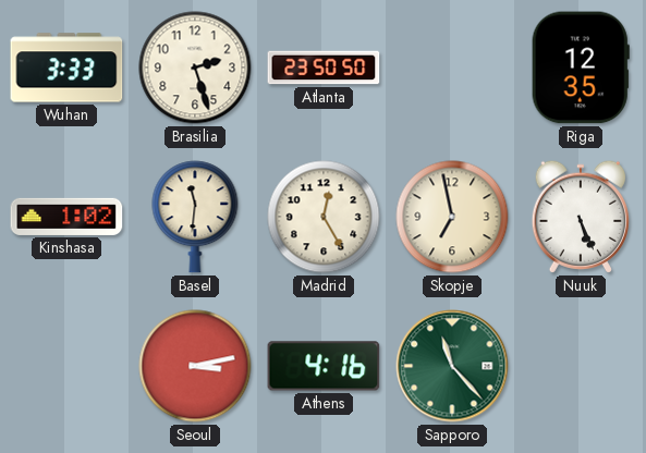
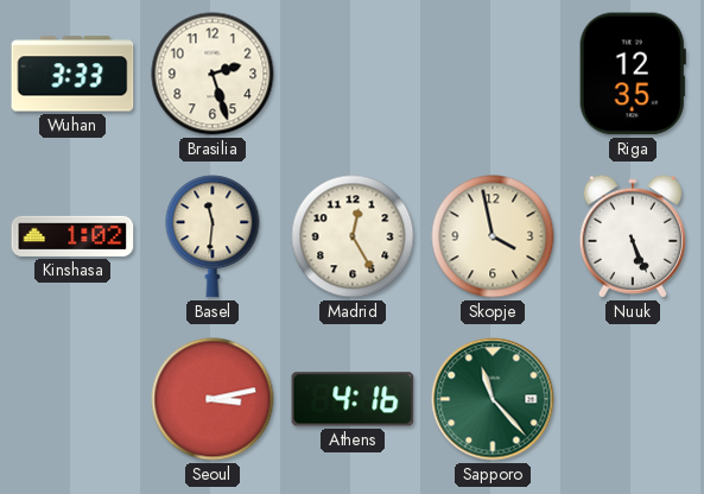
Atlanta: 23:50 -> none (324, 68)
Skopje: 6:58 -> 3:58 (493, 236)
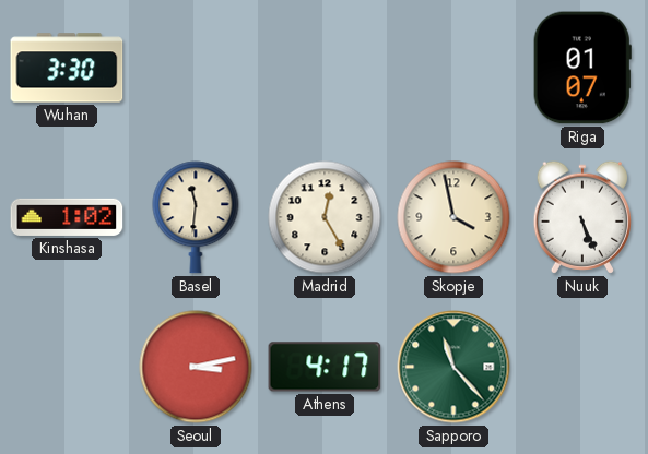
Wuhan: 3:33 -> 3:30 (67, 68)
Brasilia: 2:27 -> none (213, 74)
Riga: 12:35 -> 01:07 (582, 68)
Athens: 4:16 -> 4:17 (325, 367)
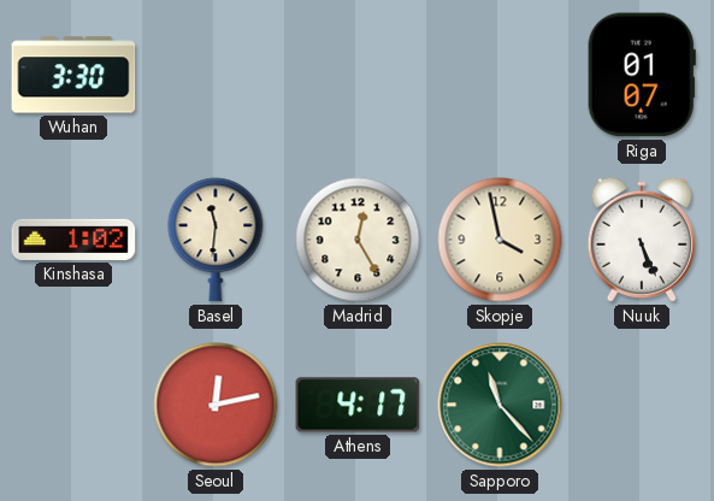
Seoul: 3:13 -> 12:13 (216, 405)
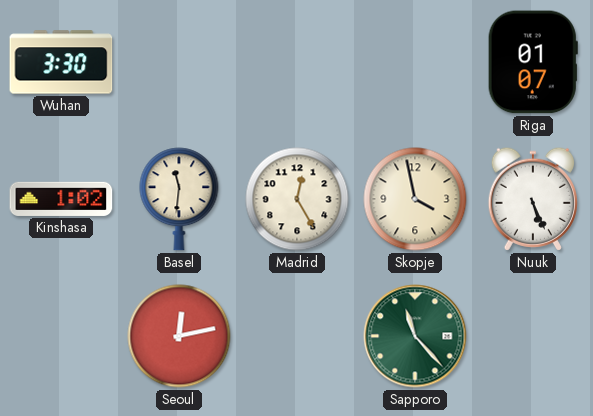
Athens: 4:17 -> none (358, 405)
